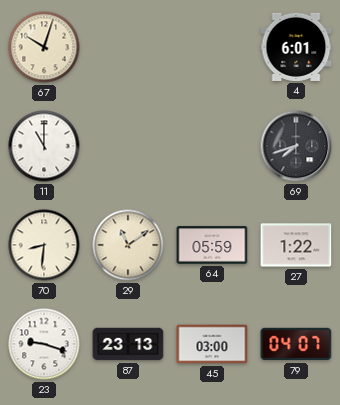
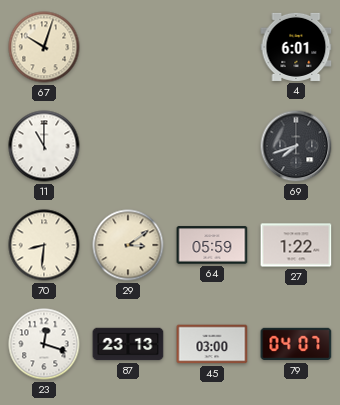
29: 11:09 -> 3:09 (128, 245)
23: 9:18 -> 12:18 (44, 344)
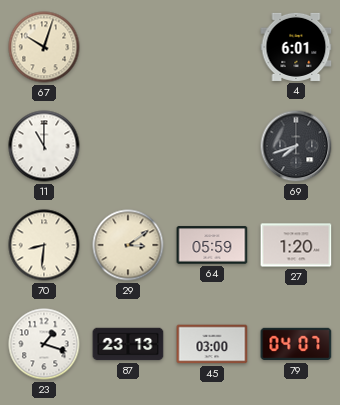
27: 1:22 -> 1:20 (296, 245)
23: 12:18 -> 1:18 (44, 344)
